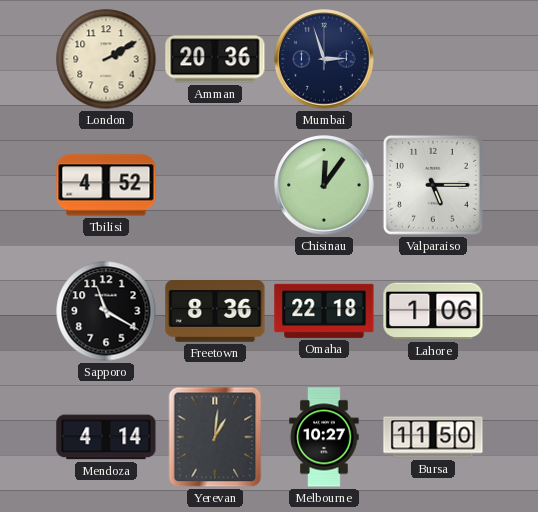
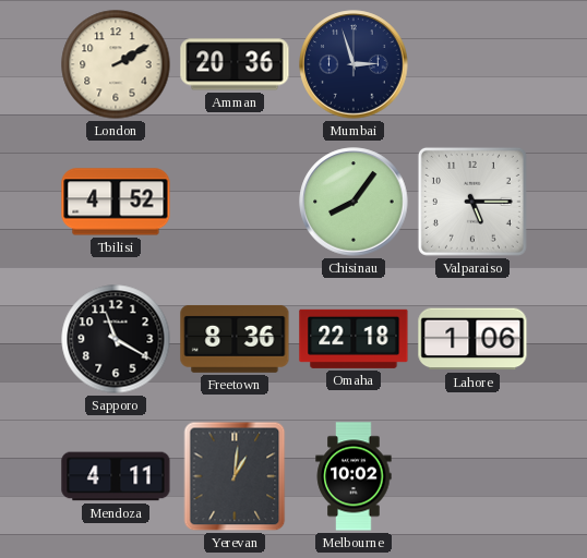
Chisinau: 12:06 -> 8:06 (354, 202)
Mendoza: 4:14 -> 4:11 (116, 476)
Melbourne: 10:27 -> 10:02 (354, 476)
Bursa: 11:50 -> none (433, 437)
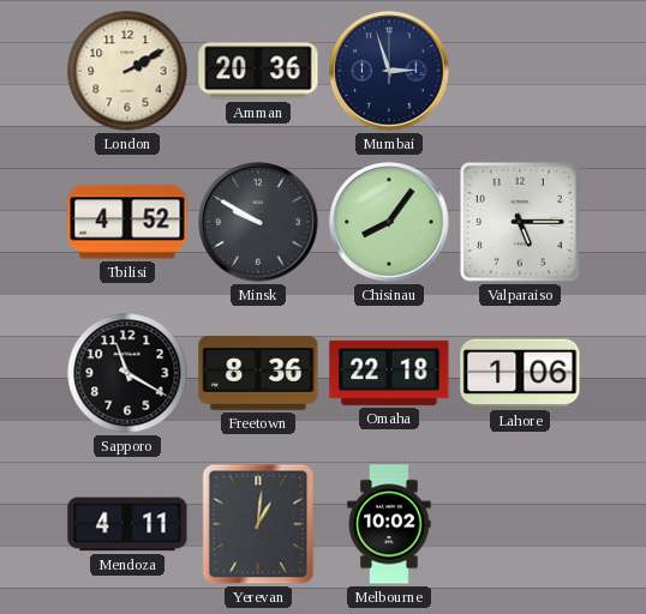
Minsk: none -> 9:50 (258, 222)
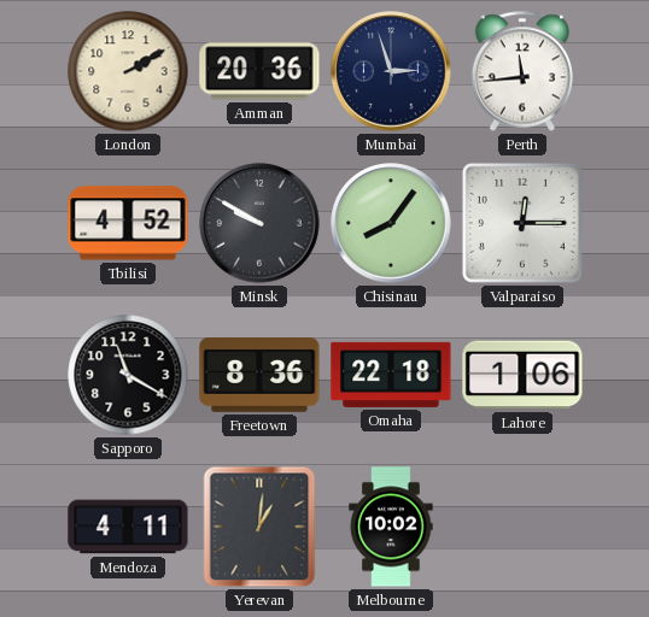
Perth: none -> 11:44 (521, 71)
Valparaiso: 5:15 -> 12:15 (522, 223)
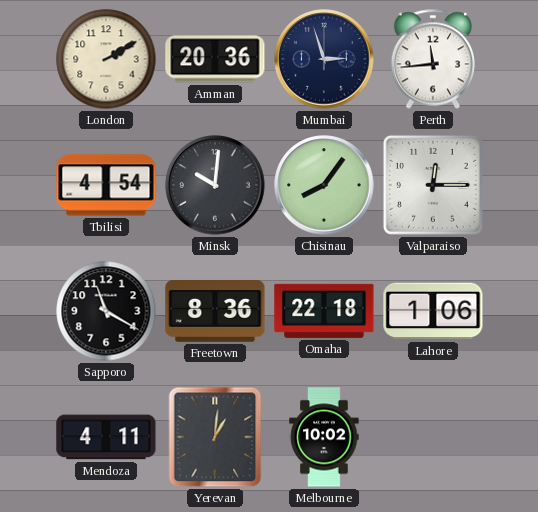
Tbilisi: 4:52 -> 4:54 (106, 185)
Minsk: 9:50 -> 10:01 (215, 185)
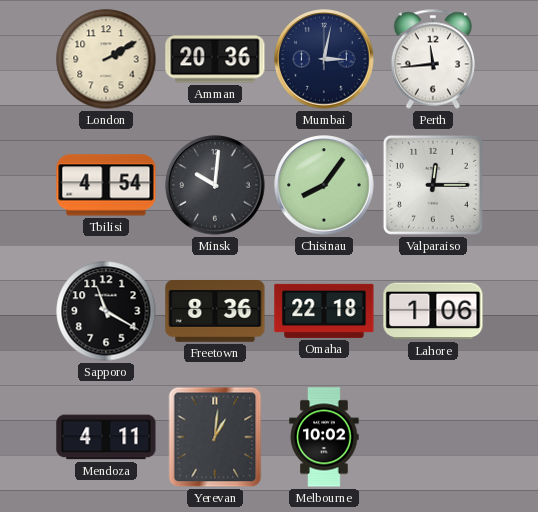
Mumbai: 2:57 -> 3:02 (324, 59)
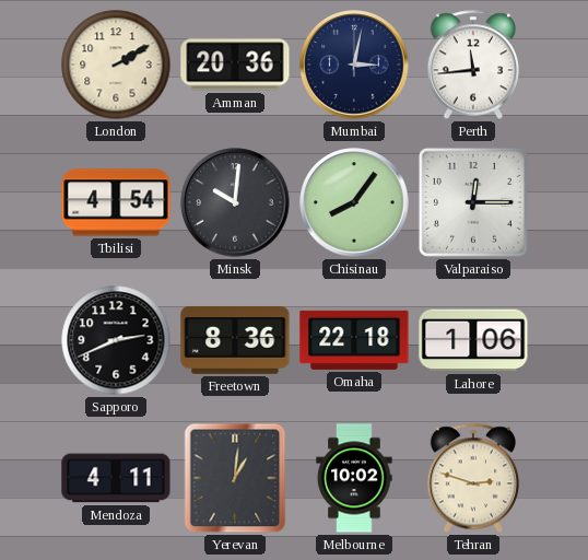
Sapporo: 11:20 -> 2:41 (116, 340)
Tehran: none -> 2:48 (472, 478)
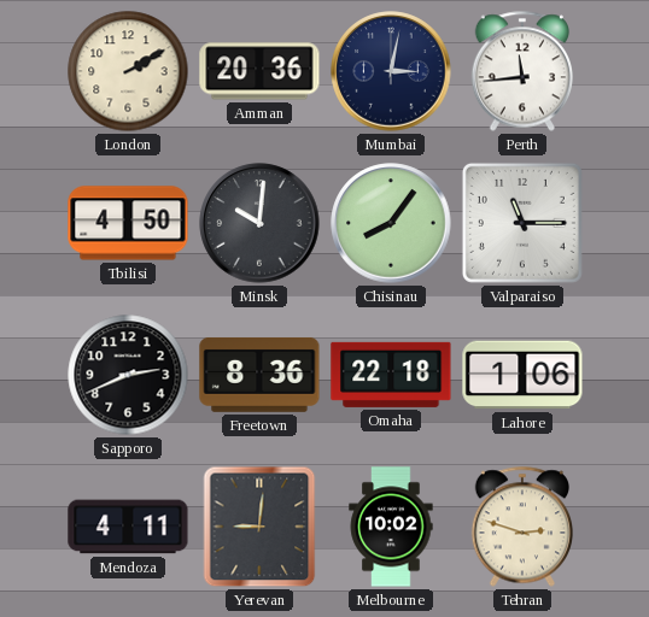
Tbilisi: 4:54 -> 4:50 (128, 223)
Valparaiso: 12:15 -> 11:15 (522, 223)
Yerevan: 1:01 -> 9:01 (259, 527)
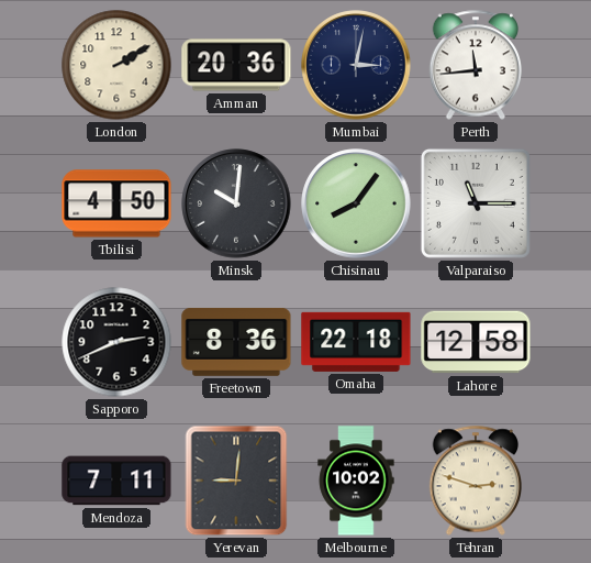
Lahore: 1:06 -> 12:58 (476, 342)
Mendoza: 4:11 -> 7:11 (116, 481)
